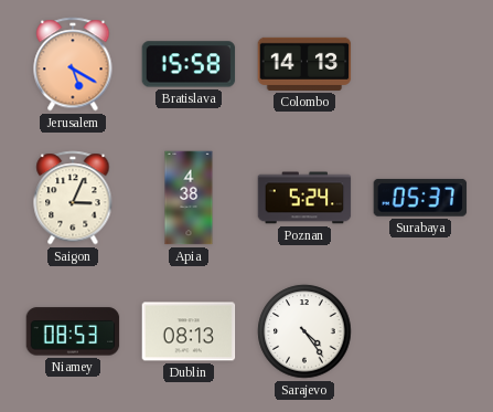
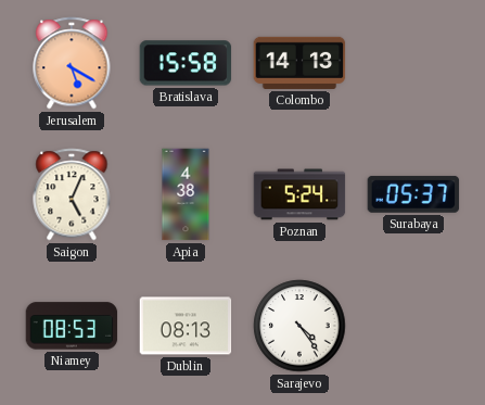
Saigon: 3:04 -> 5:04 (72, 194)
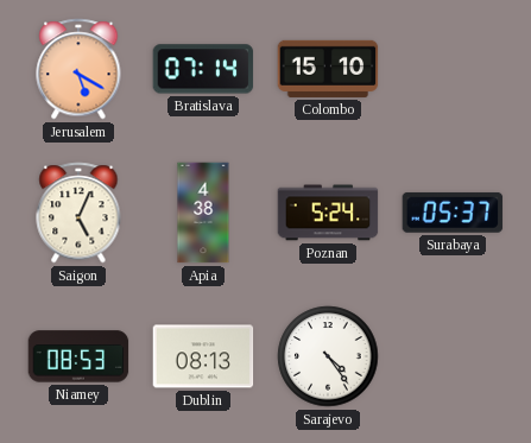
Bratislava: 15:58 -> 07:14 (203, 69)
Colombo: 14:13 -> 15:10 (328, 69)
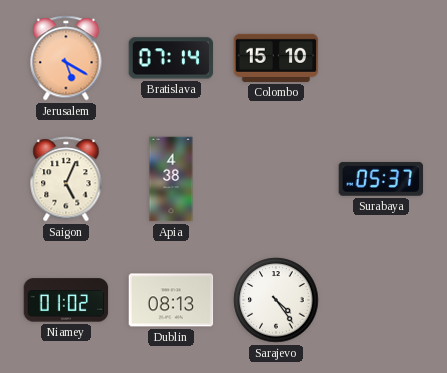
Poznan: 5:24 -> none (328, 213)
Niamey: 08:53 -> 01:02 (66, 300)
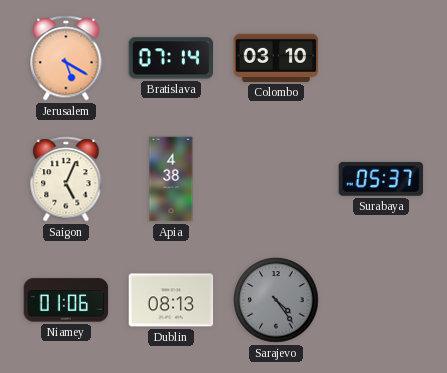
Colombo: 15:10 -> 03:10 (276, 58)
Niamey: 01:02 -> 01:06 (66, 300)
Sarajevo dial: white -> grey (276, 300)
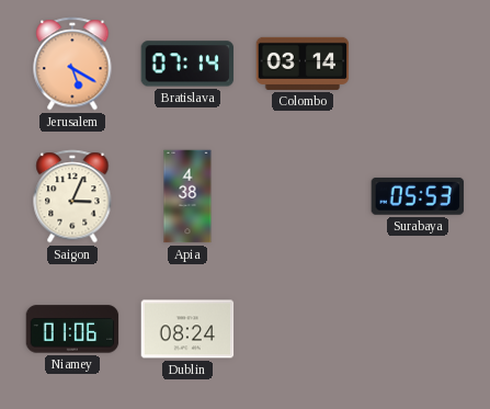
Colombo: 03:10 -> 03:14 (303, 64)
Saigon: 5:04 -> 3:04 (72, 196)
Surabaya: 05:37 -> 05:53 (418, 196)
Dublin: 08:13 -> 08:24 (187, 329)
Sarajevo: 4:24 -> none (276, 300)
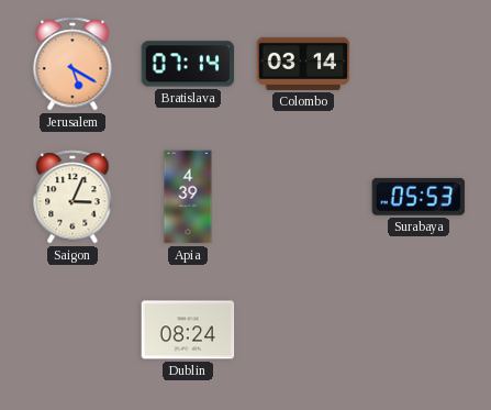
Apia: 4:38 -> 4:39 (188, 197)
Niamey: 01:06 -> none (72, 329)
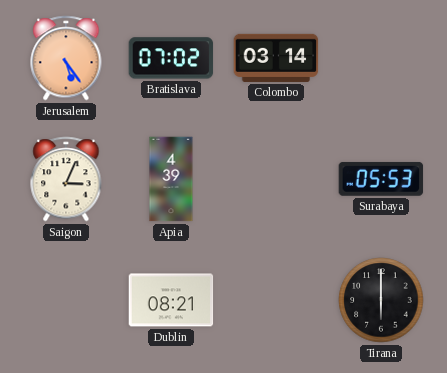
Jerusalem: 5:20 -> 5:24 (66, 58)
Bratislava: 07:14 -> 07:02 (171, 58)
Dublin: 08:24 -> 08:21 (171, 300)
Tirana: none -> 6:00 (381, 300)
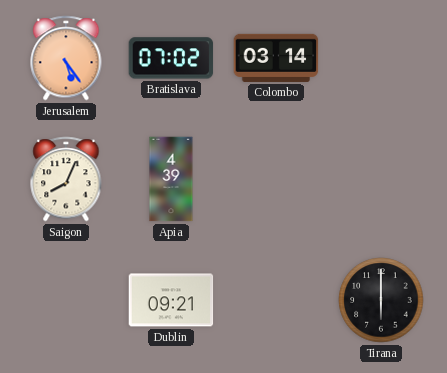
Saigon: 3:04 -> 8:04 (66, 179)
Surabaya: 05:53 -> none (381, 179)
Dublin: 08:21 -> 09:21 (171, 300)
